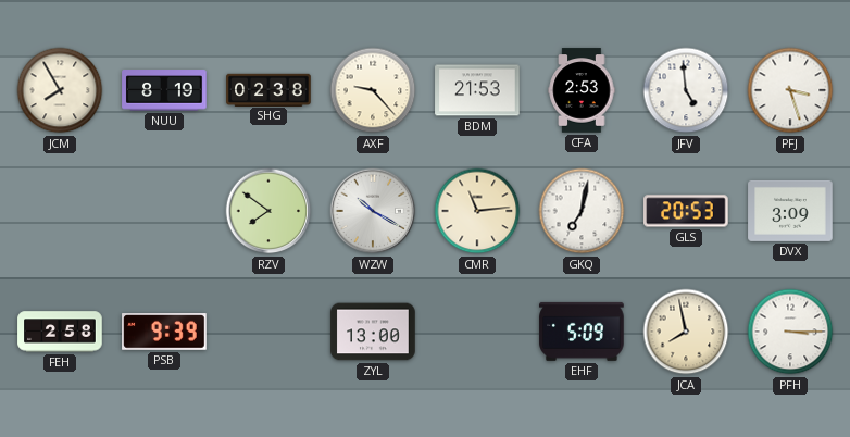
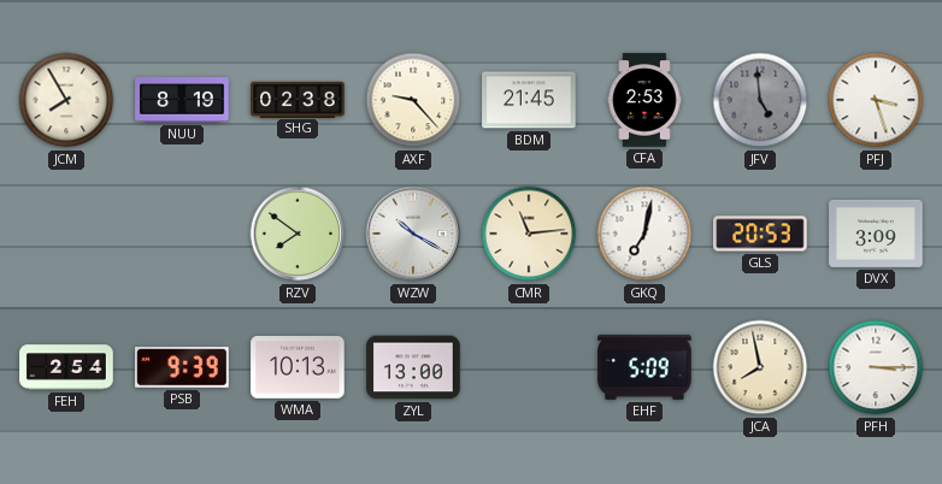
BDM: 21:53 -> 21:45 (529, 100)
JFV dial: white -> grey (760, 100)
FEH: 2:58 -> 2:54 (66, 367)
WMA: none -> 10:13 (298, 368)
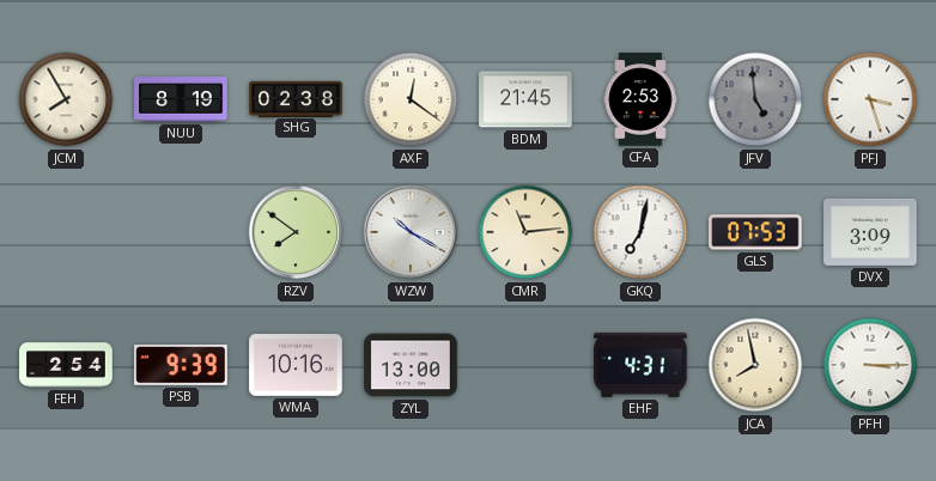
AXF: 9:23 -> 12:21 (411, 99)
GLS: 20:53 -> 07:53 (755, 232)
WMA: 10:13 -> 10:16 (296, 366)
EHF: 5:09 -> 4:31 (640, 365)
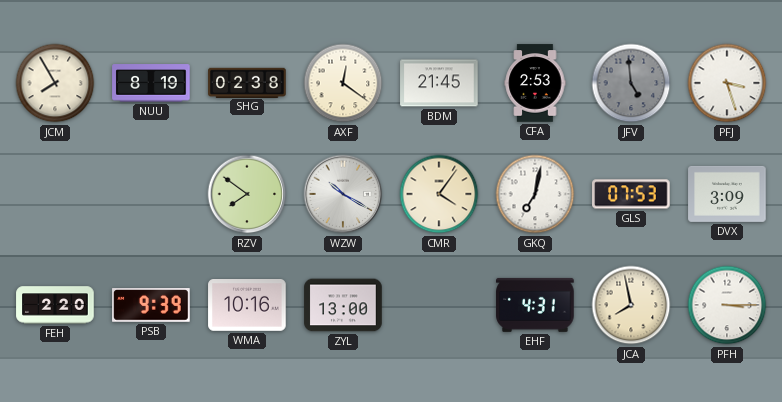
CMR: 11:14 -> 4:06 (439, 194)
FEH: 2:54 -> 2:20 (55, 305)
